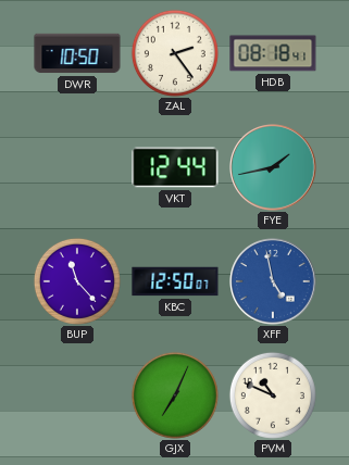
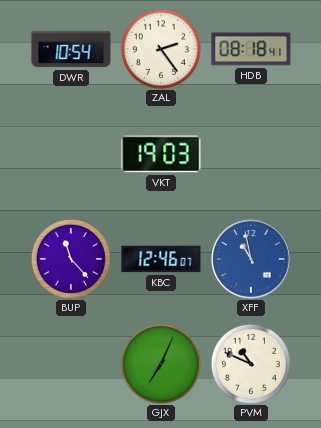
DWR: 10:50 -> 10:54 (71, 49)
VKT: 12:44 -> 19:03 (161, 154)
FYE: 1:43 -> none (273, 167)
KBC: 12:50 -> 12:46 (161, 259)
XFF: 4:58 -> 10:58 (251, 259)
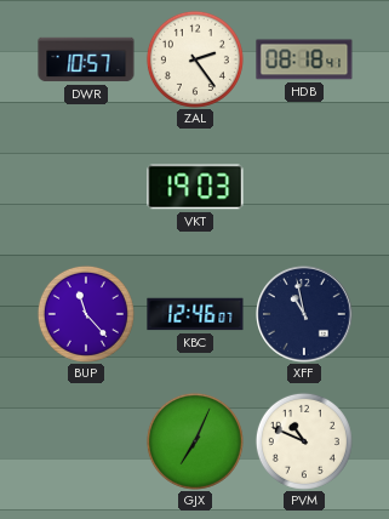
DWR: 10:54 -> 10:57 (86, 59)
XFF dial: blue -> navy (304, 314)
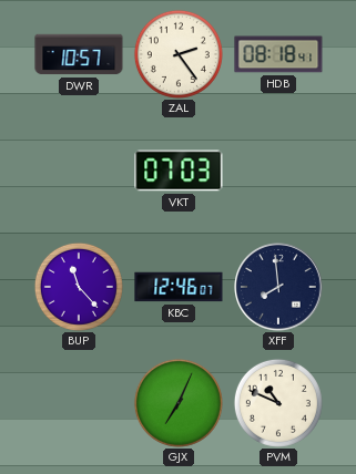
VKT: 19:03 -> 07:03 (179, 171)
XFF: 10:58 -> 7:59 (278, 287)
